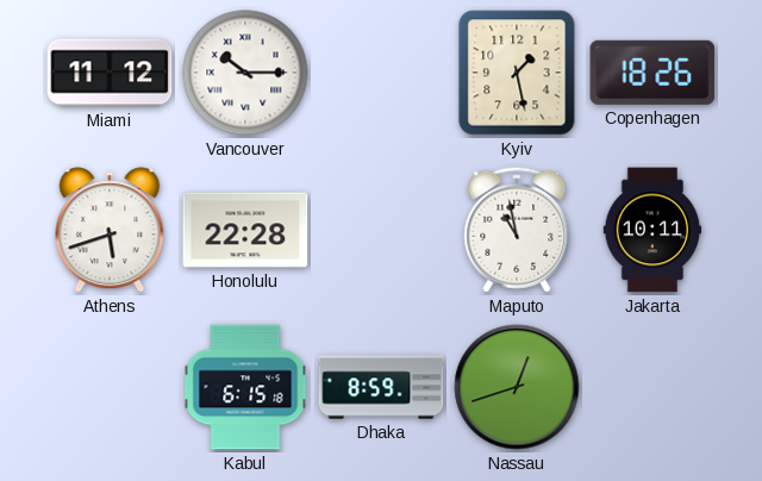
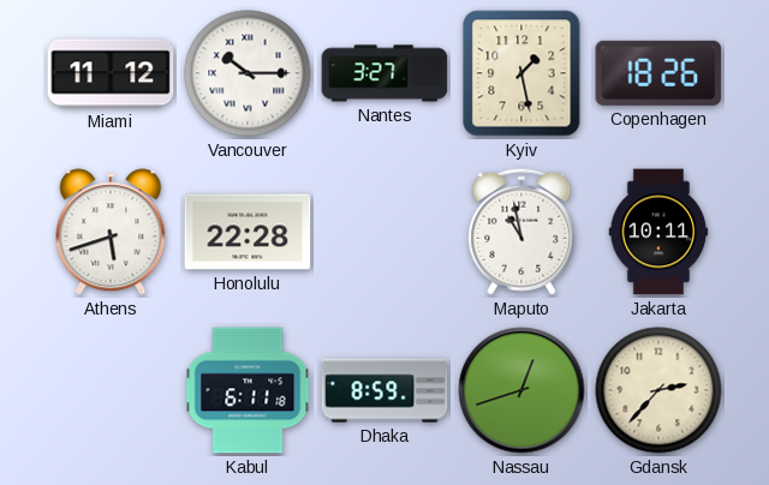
Nantes: none -> 3:27 (384, 73)
Kabul: 6:15 -> 6:11 (248, 390)
Gdansk: none -> 2:37 (658, 390)
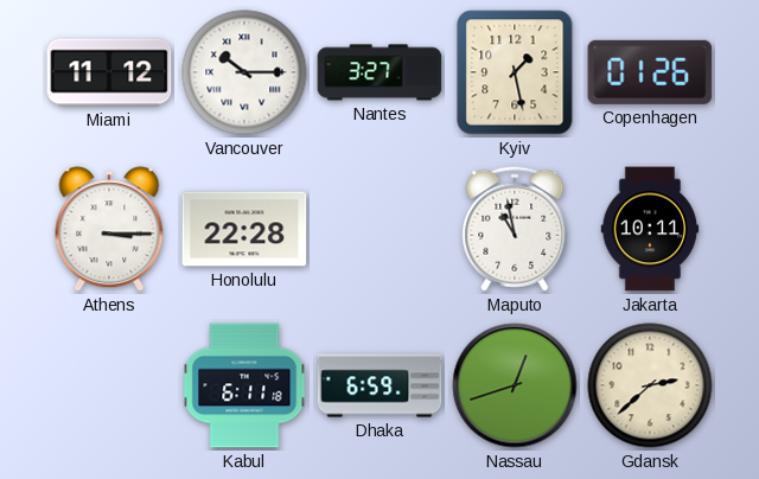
Copenhagen: 18:26 -> 01:26 (650, 72)
Athens: 5:42 -> 3:15 (109, 229)
Dhaka: 8:59 -> 6:59 (379, 385)
Gdansk: 2:37 -> 2:38 (650, 385)
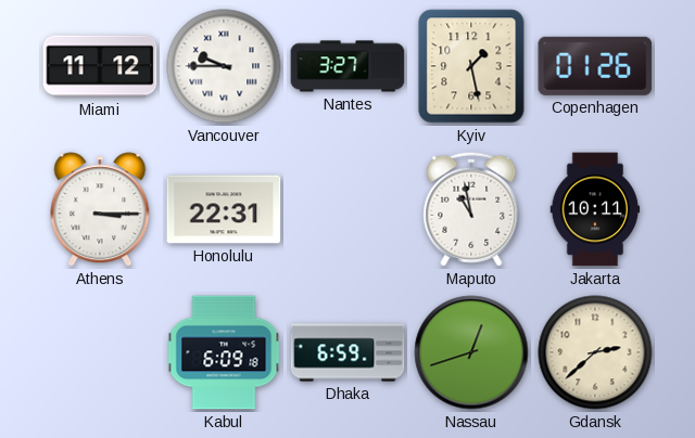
Vancouver: 10:15 -> 9:45 (224, 66)
Honolulu: 22:28 -> 22:31 (224, 209)
Kabul: 6:11 -> 6:09 (224, 352)
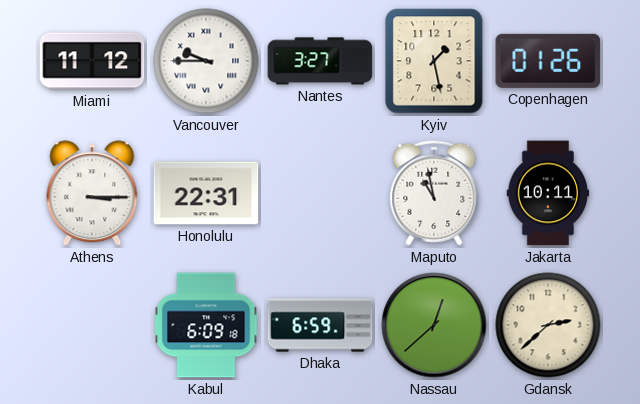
Nassau: 12:42 -> 12:38 (434, 325)
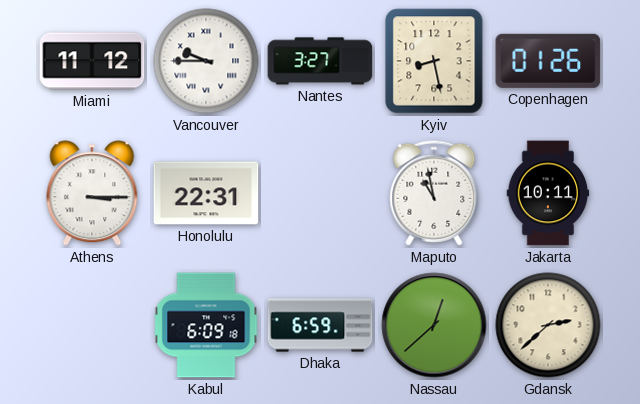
Kyiv: 1:28 -> 8:28 (434, 61)
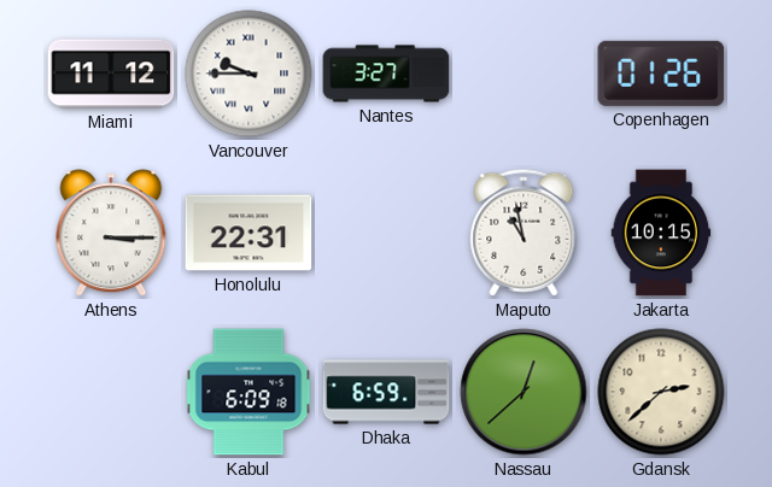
Kyiv: 8:28 -> none (434, 61)
Jakarta: 10:11 -> 10:15 (661, 233)
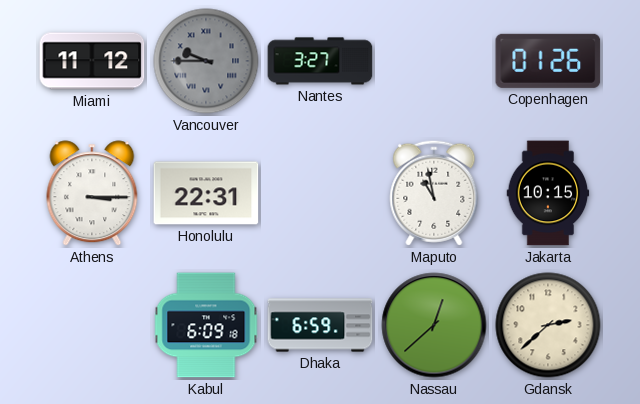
Vancouver dial: white -> grey (206, 61)
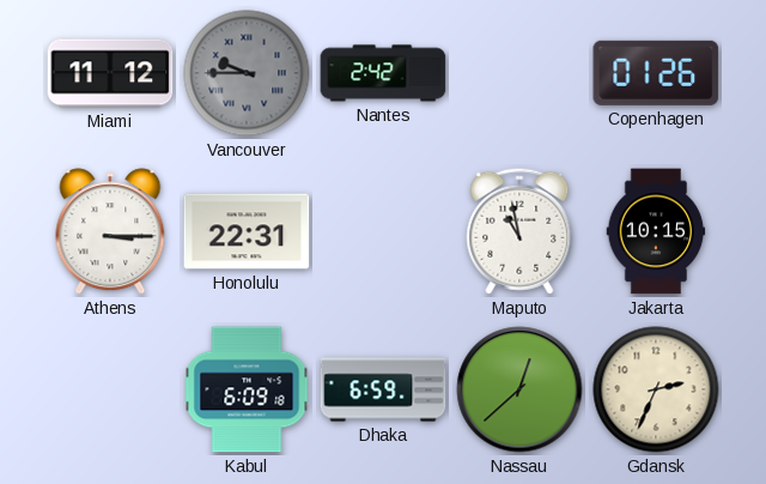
Nantes: 3:27 -> 2:42 (383, 73)
Gdansk: 2:38 -> 2:34 (656, 389)
